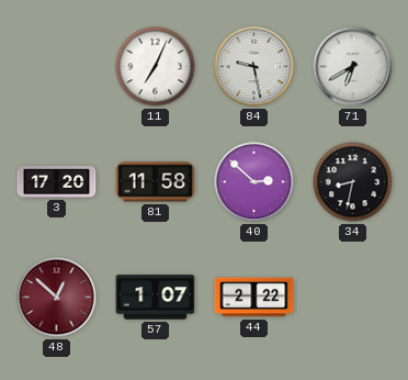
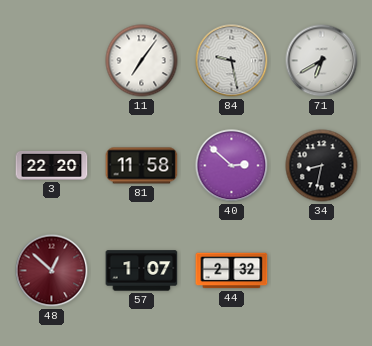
11: 7:04 -> 7:06 (142, 61)
3: 17:20 -> 22:20 (52, 166)
44: 2:22 -> 2:32 (232, 271)
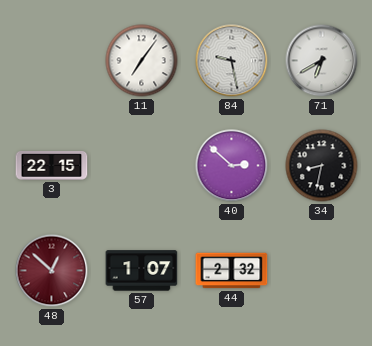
3: 22:20 -> 22:15 (52, 166)
81: 11:58 -> none (142, 166)
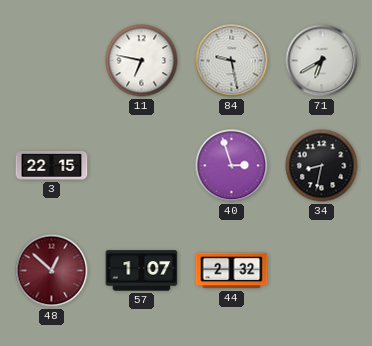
11: 7:06 -> 6:47 (142, 61)
40: 2:52 -> 2:57 (232, 166)
